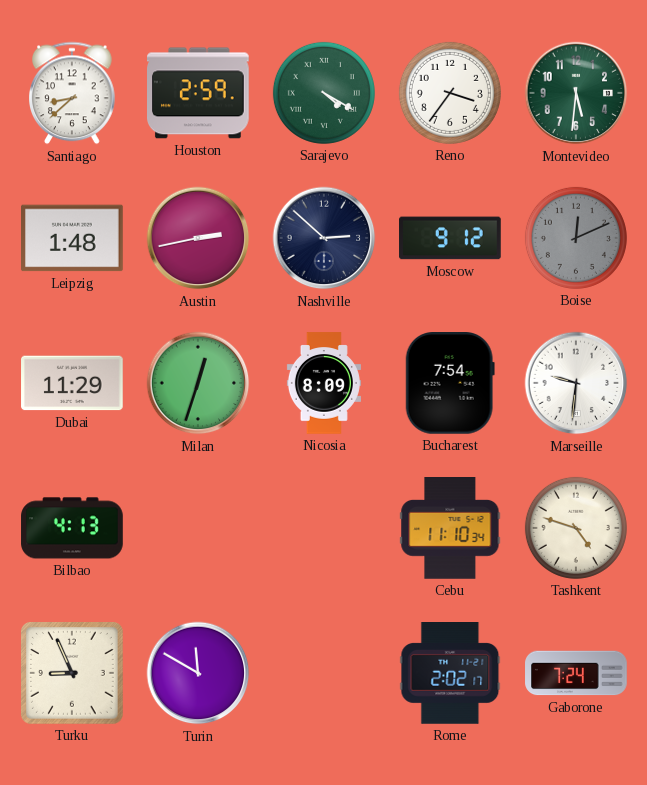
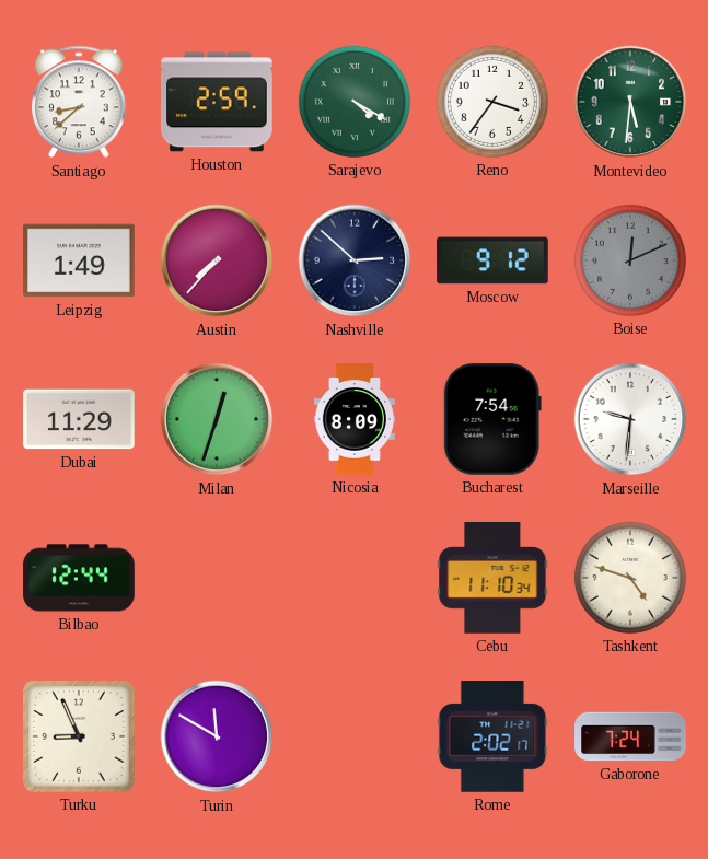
Leipzig: 1:48 -> 1:49 (80, 260)
Austin: 2:43 -> 7:37 (217, 260)
Bilbao: 4:13 -> 12:44 (79, 578)
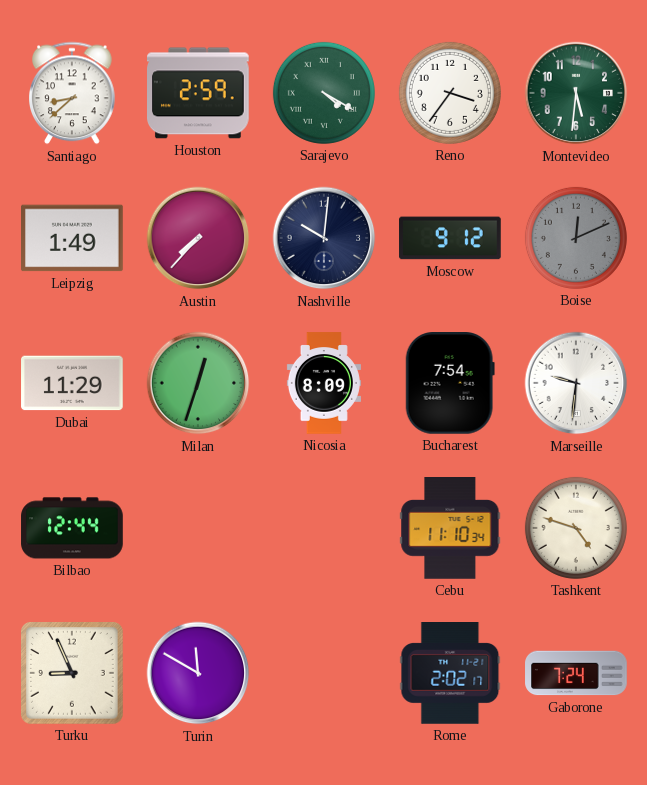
Nashville: 2:52 -> 10:01 (324, 238)
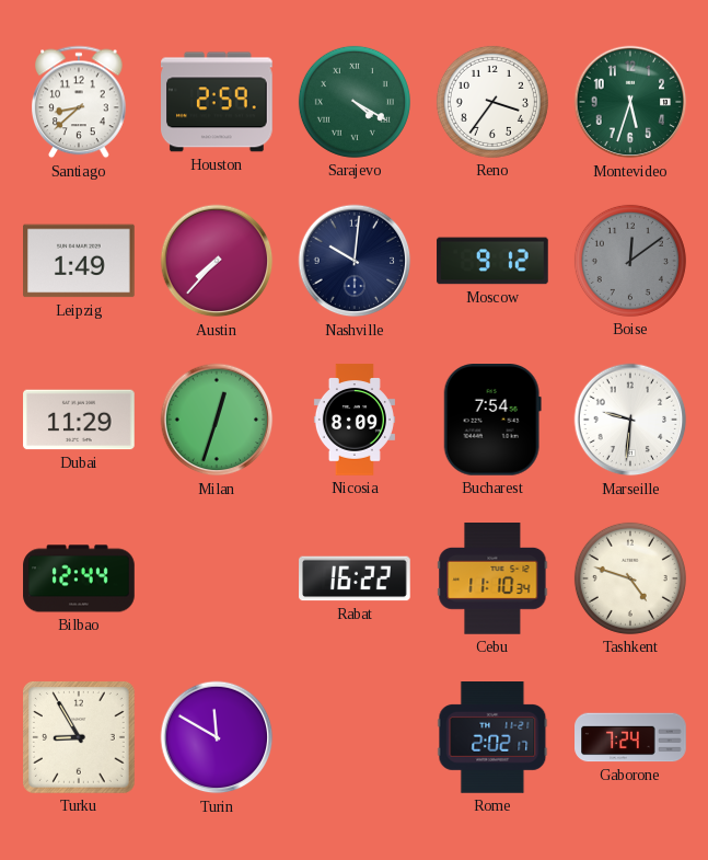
Montevideo: 5:31 -> 5:33 (630, 102)
Boise: 12:11 -> 12:09 (630, 261)
Rabat: none -> 16:22 (355, 578)
Turku: 8:56 -> 8:55 (80, 738)
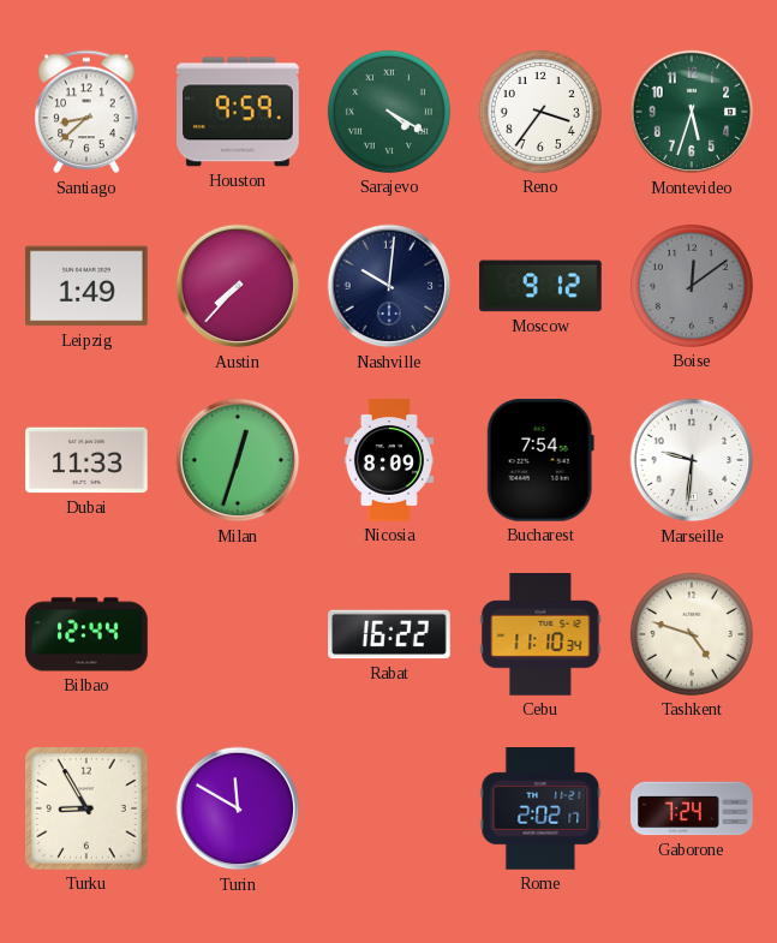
Houston: 2:59 -> 9:59 (239, 112)
Dubai: 11:29 -> 11:33 (86, 460)
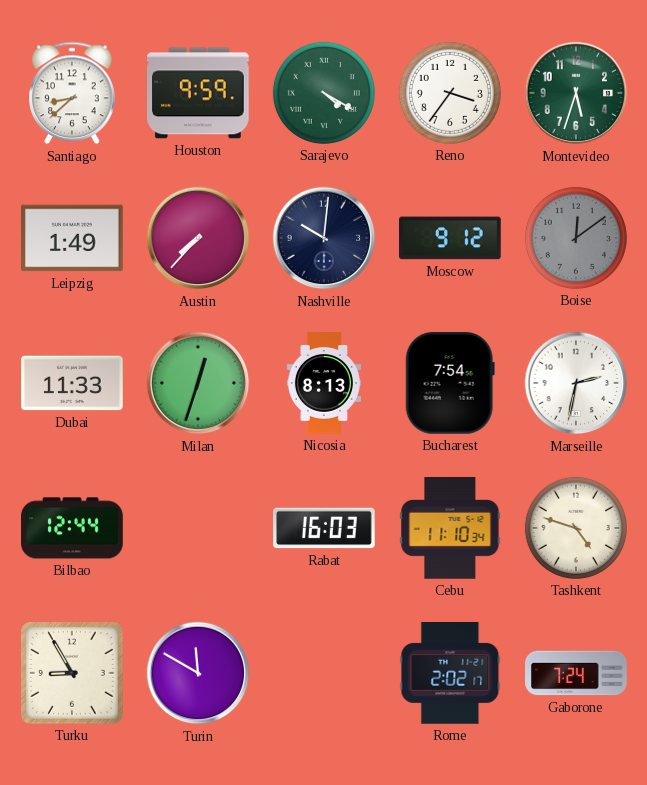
Nicosia: 8:09 -> 8:13 (324, 383)
Marseille: 9:31 -> 2:32 (576, 383)
Rabat: 16:22 -> 16:03 (324, 528)
